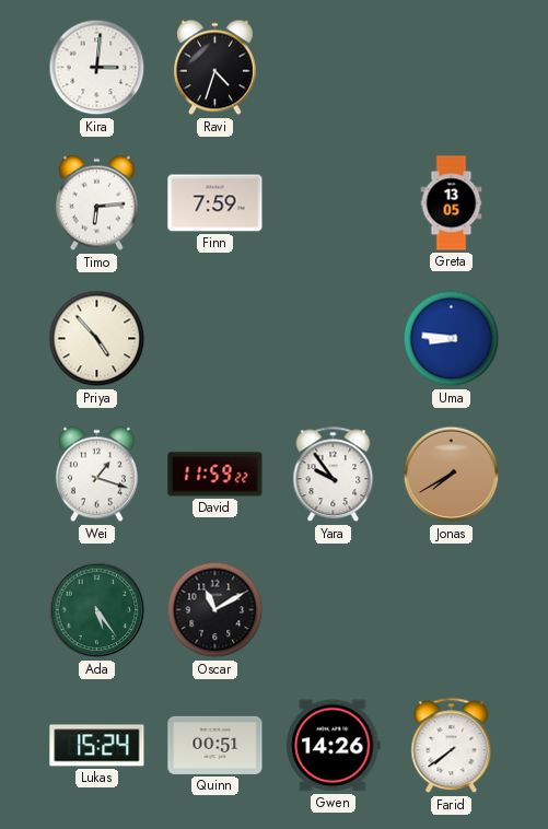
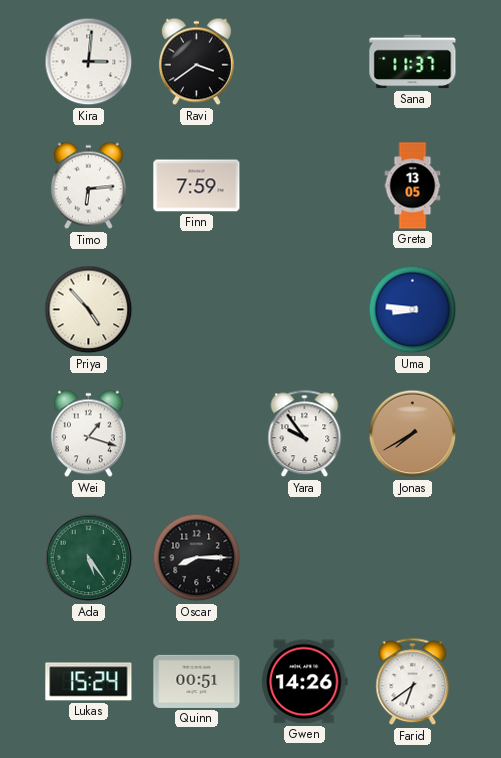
Ravi: 4:33 -> 3:39 (196, 62)
Sana: none -> 11:37 (413, 62)
David: 11:59 -> none (215, 475)
Oscar: 11:10 -> 8:15 (197, 558)
Farid: 7:39 -> 6:39 (413, 682)
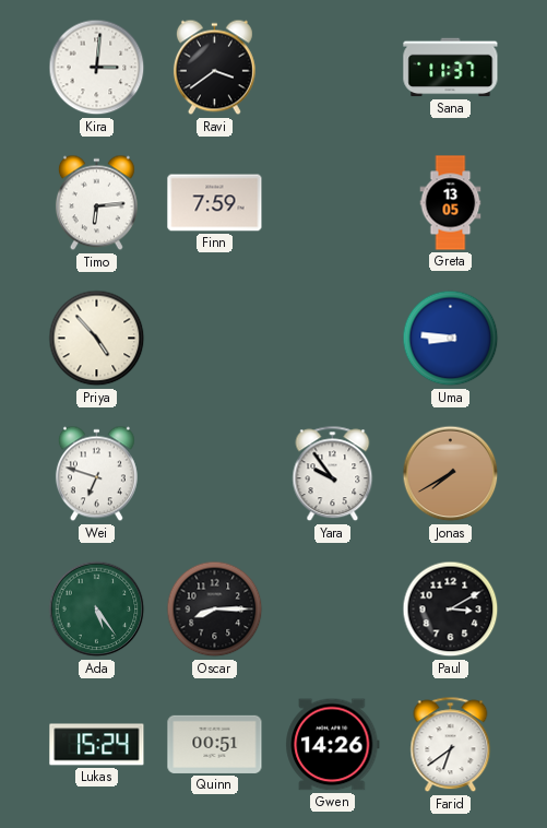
Wei: 1:18 -> 6:48 (96, 474)
Paul: none -> 3:10 (451, 610)
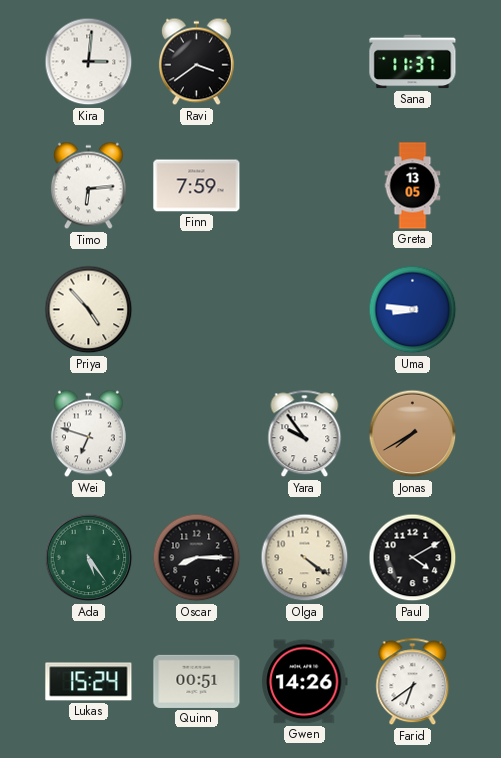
Olga: none -> 4:21 (305, 558)
Paul: 3:10 -> 4:10 (413, 558)
